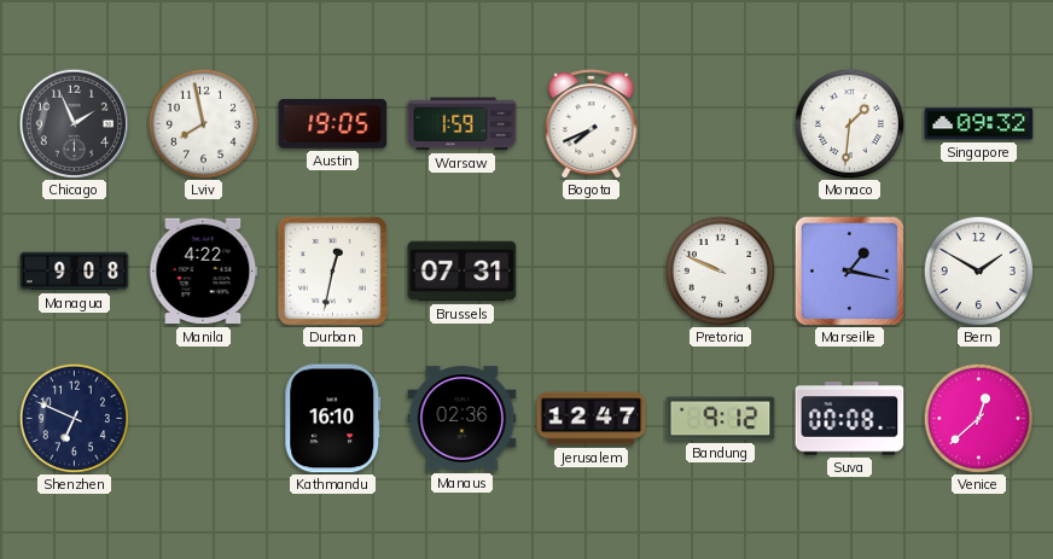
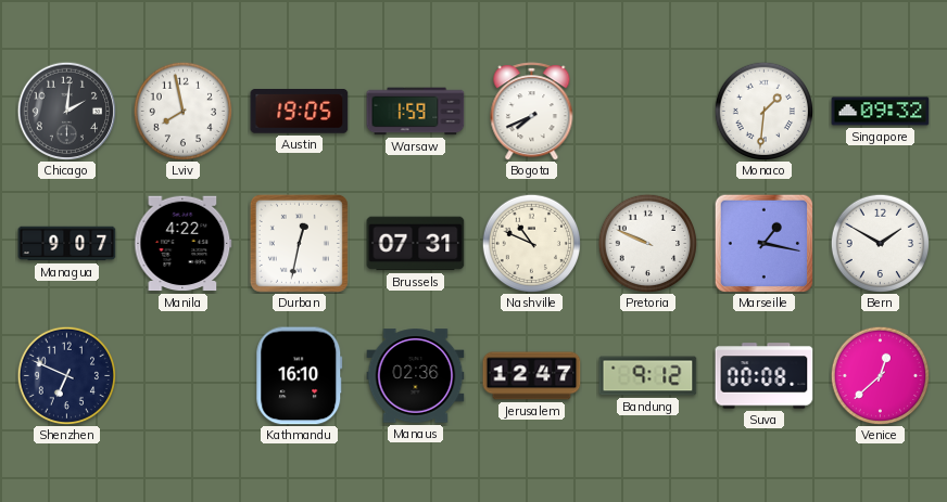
Chicago: 1:56 -> 2:01 (66, 111)
Managua: 9:08 -> 9:07 (67, 244)
Nashville: none -> 10:49 (531, 243)
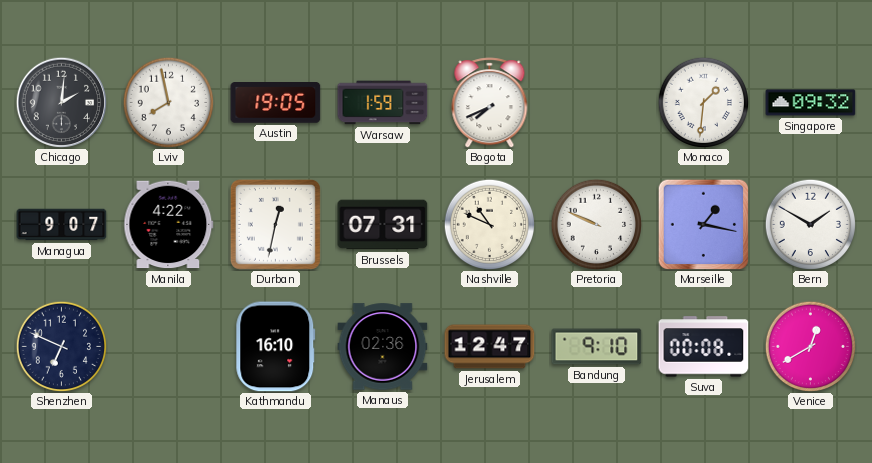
Bandung: 9:12 -> 9:10 (597, 347)
Venice: 12:38 -> 12:40 (810, 346)
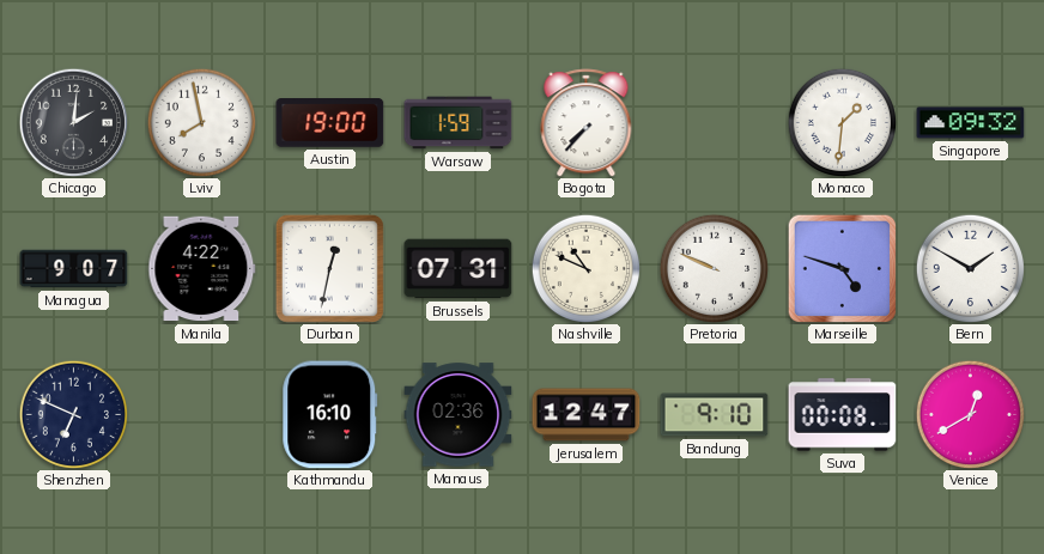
Austin: 19:05 -> 19:00 (330, 123)
Bogota: 7:41 -> 7:37 (587, 123)
Marseille: 1:17 -> 4:48 (842, 268)
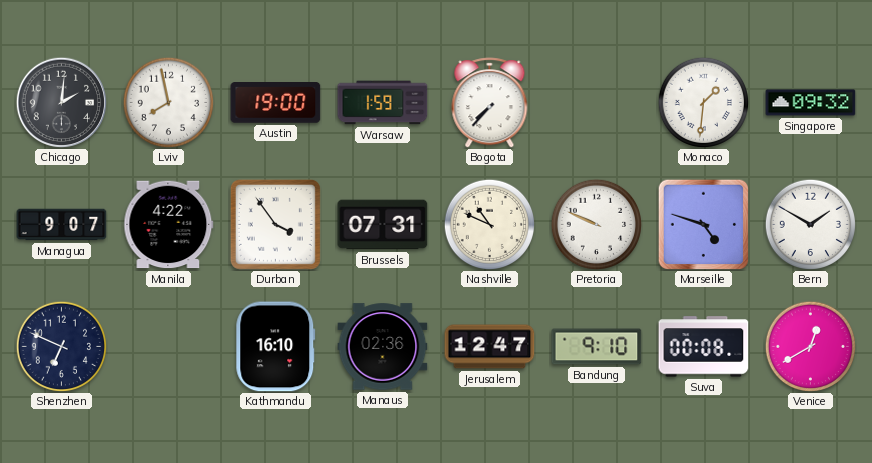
Durban: 12:32 -> 3:54 (275, 224)
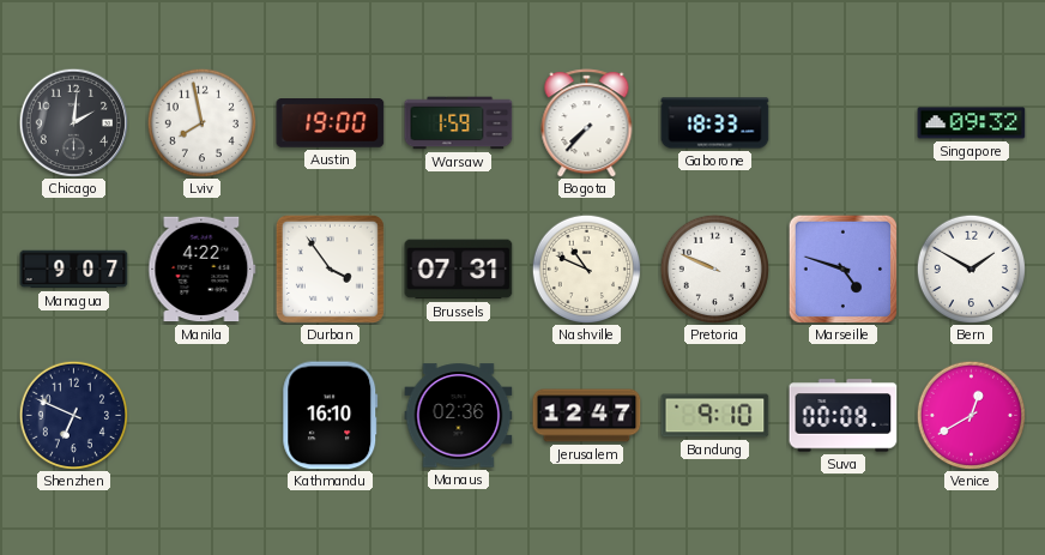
Gaborone: none -> 18:33 (715, 123)
Monaco: 1:31 -> none (703, 102)
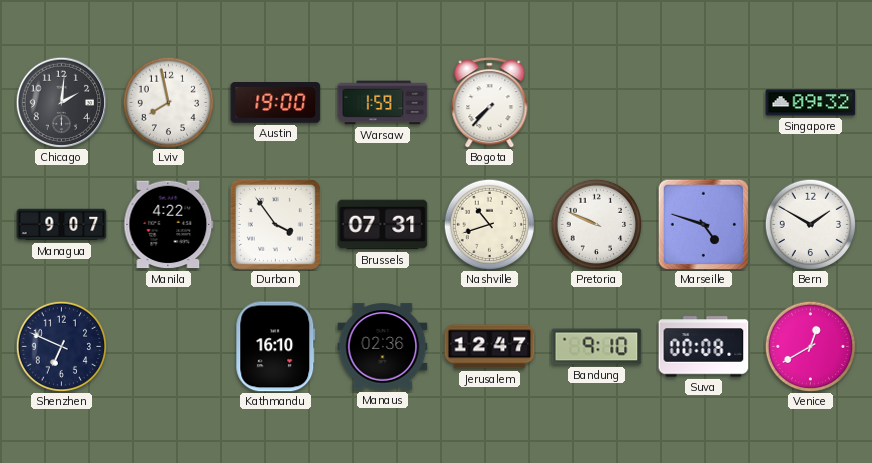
Gaborone: 18:33 -> none (715, 123)
Nashville: 10:49 -> 10:42 (489, 224)
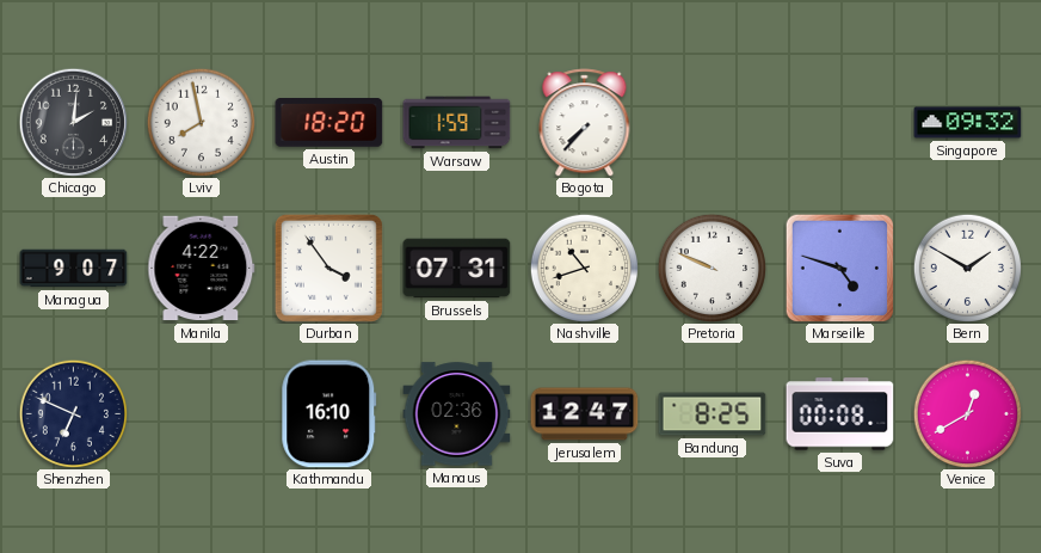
Austin: 19:00 -> 18:20 (329, 123)
Bandung: 9:10 -> 8:25 (713, 414)
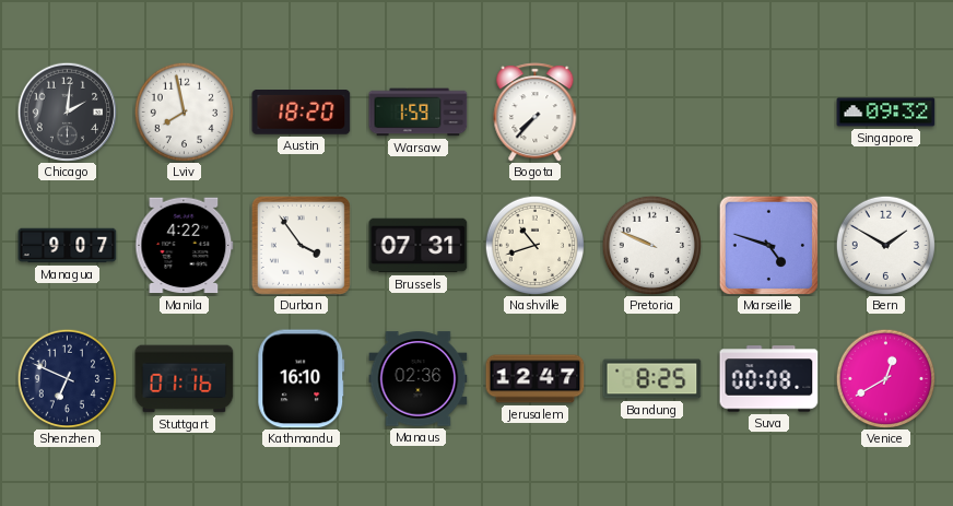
Stuttgart: none -> 01:16 (185, 379)
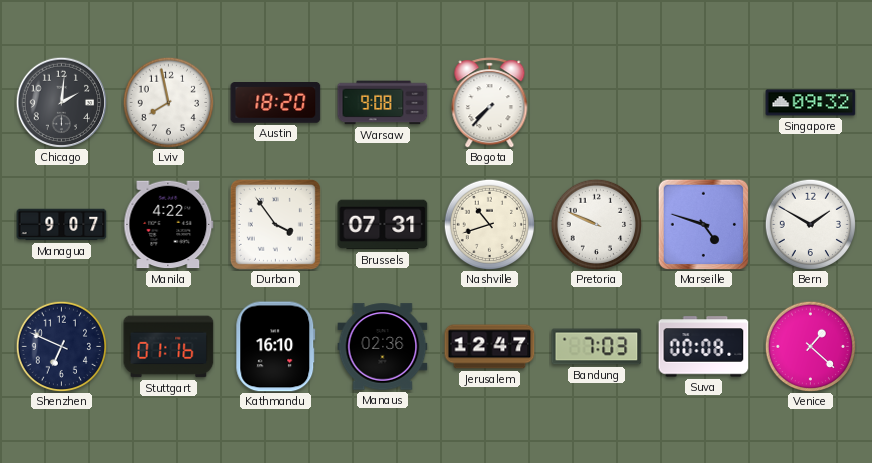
Warsaw: 1:59 -> 9:08 (383, 103)
Bandung: 8:25 -> 7:03 (597, 347)
Venice: 12:40 -> 1:22 (810, 346)
